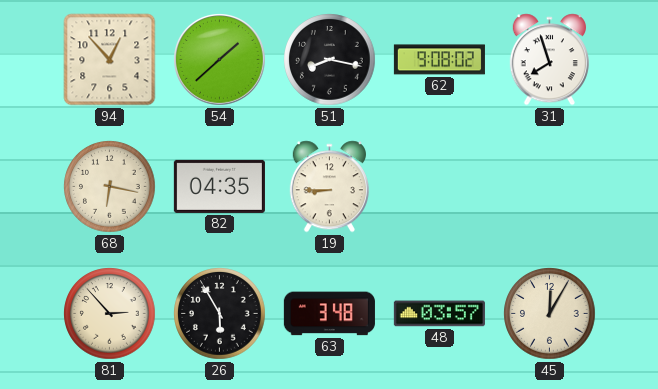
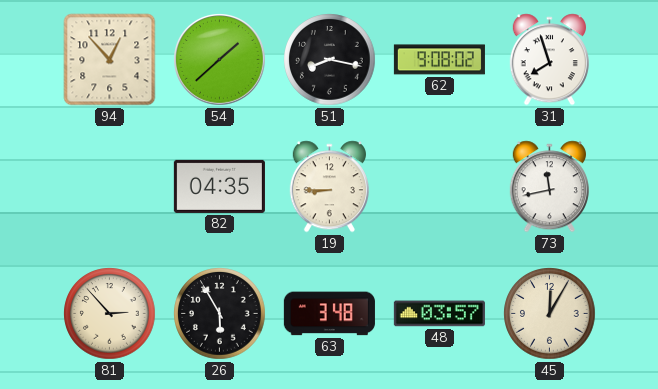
68: 6:17 -> none (110, 187)
73: none -> 11:43 (549, 187)
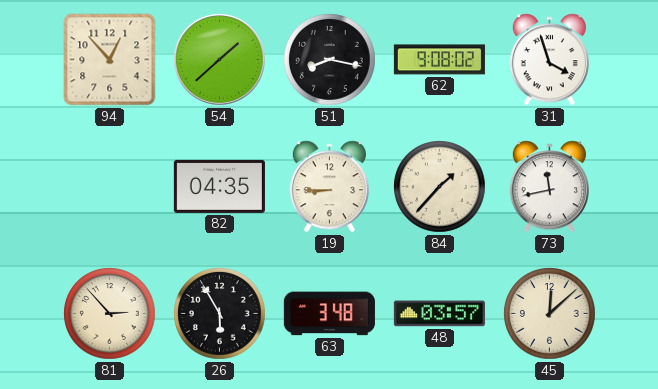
31: 7:57 -> 3:57 (549, 60)
84: none -> 1:37 (440, 187)
45: 12:05 -> 12:08 (550, 314)
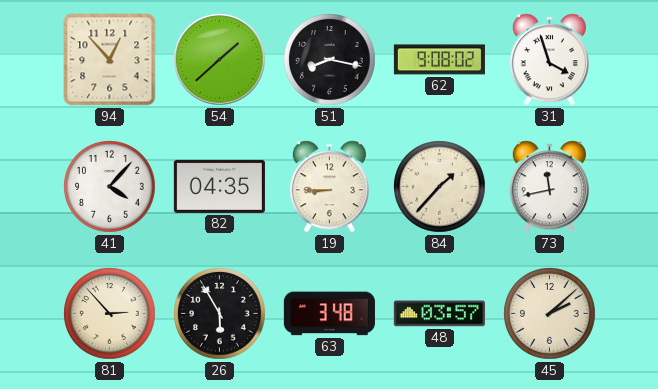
41: none -> 4:07 (110, 187)
45: 12:08 -> 2:08 (550, 314)
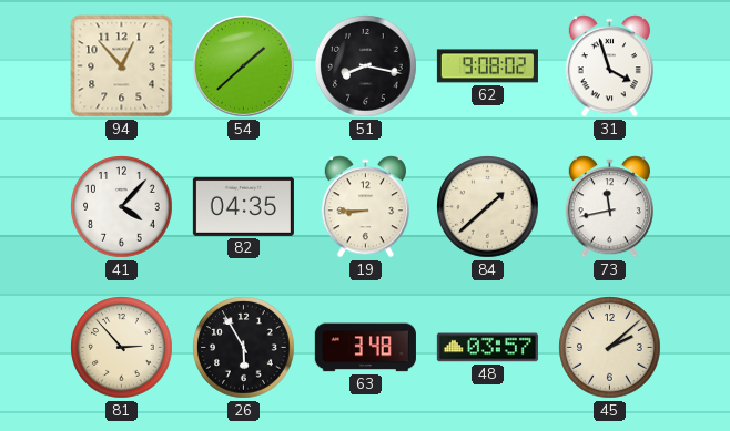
84: 1:37 -> 1:38 (488, 207)
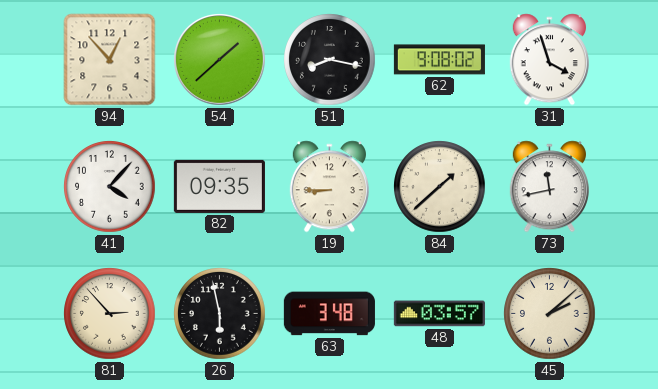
82: 04:35 -> 09:35 (219, 186)
26: 5:55 -> 5:58 (220, 314)
